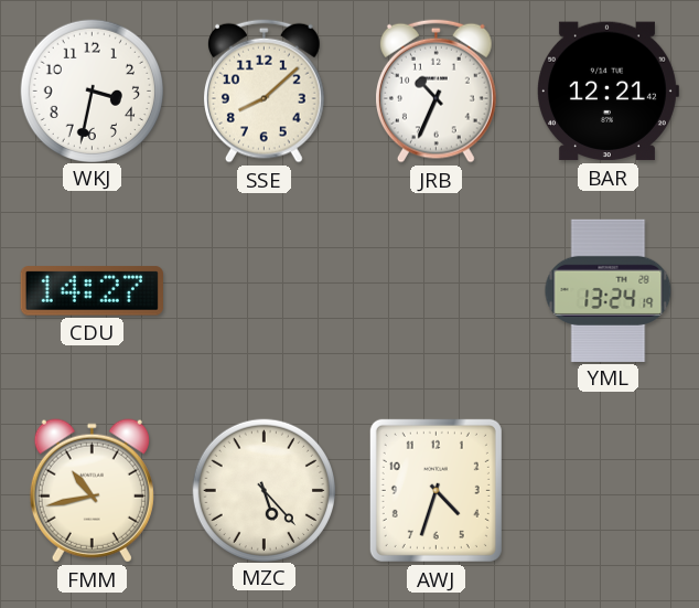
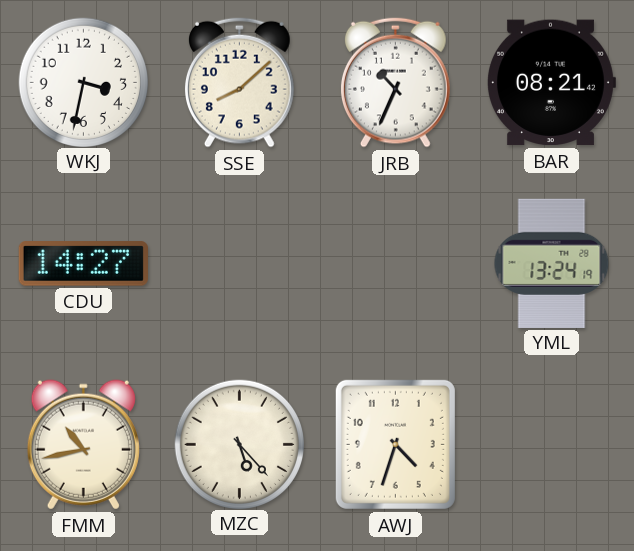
BAR: 12:21 -> 08:21 (551, 83)
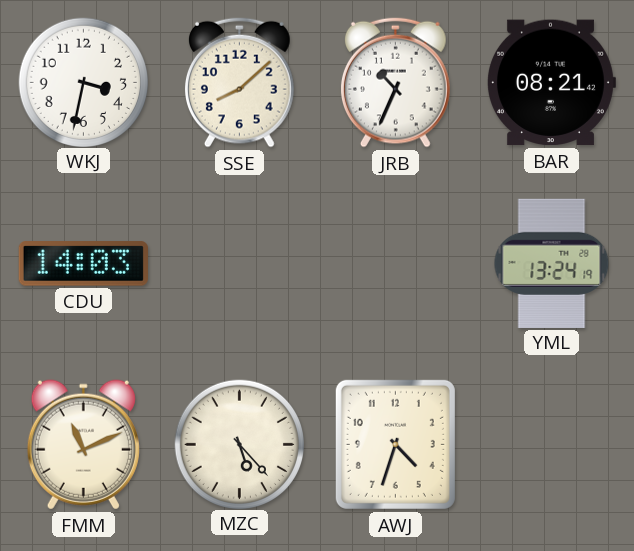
CDU: 14:27 -> 14:03 (83, 264)
FMM: 10:43 -> 11:11 (83, 445)
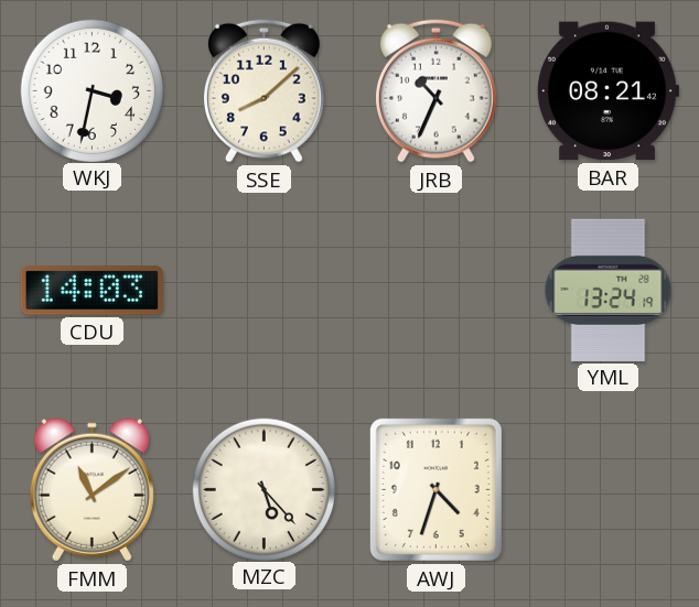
FMM: 11:11 -> 11:09 (92, 490)
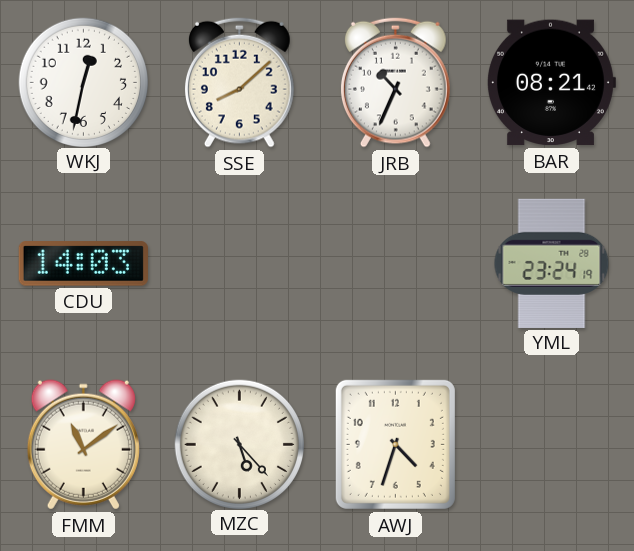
WKJ: 3:32 -> 12:32 (83, 82)
YML: 13:24 -> 23:24 (552, 263)
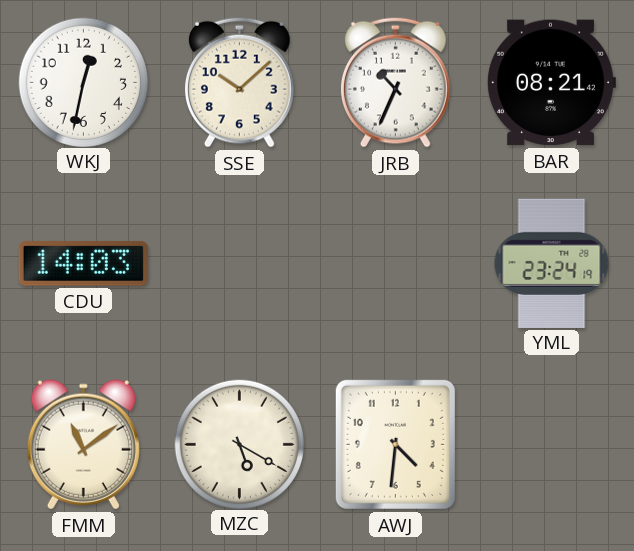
SSE: 8:08 -> 10:08 (239, 82)
MZC: 5:23 -> 5:20 (239, 444)
AWJ: 4:33 -> 4:31 (395, 444)
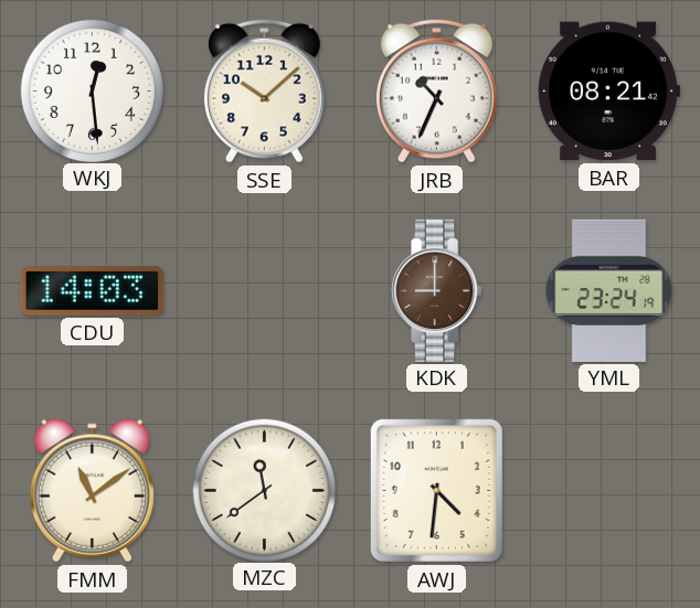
WKJ: 12:32 -> 12:29 (92, 90)
KDK: none -> 9:00 (437, 290)
MZC: 5:20 -> 11:39 (264, 490)
